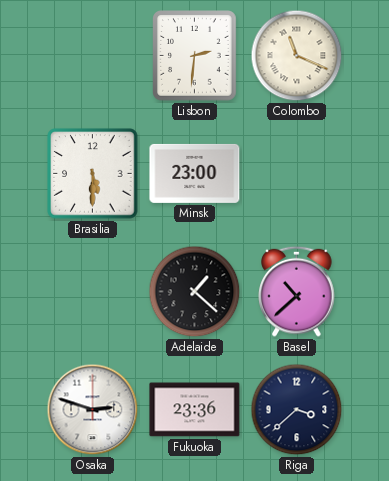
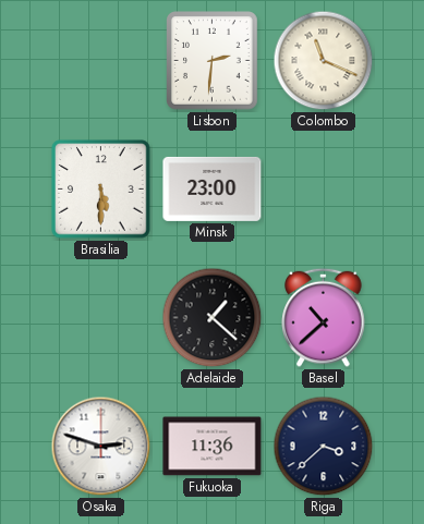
Fukuoka: 23:36 -> 11:36 (213, 447)
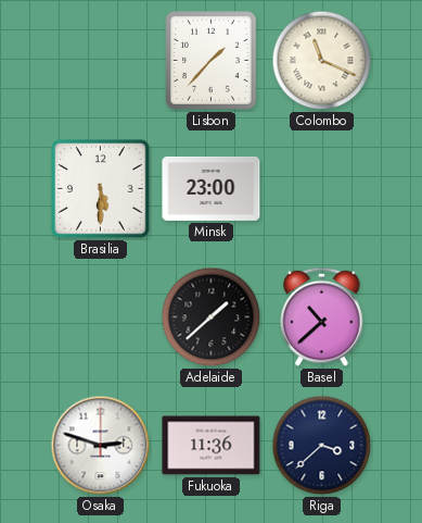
Lisbon: 2:31 -> 1:37 (212, 61)
Adelaide: 1:22 -> 1:38 (212, 317)
